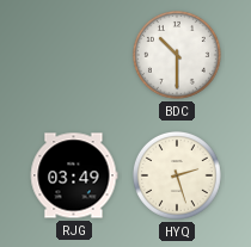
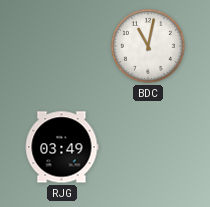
BDC: 10:30 -> 11:02 (148, 46)
HYQ: 2:27 -> none (177, 175)
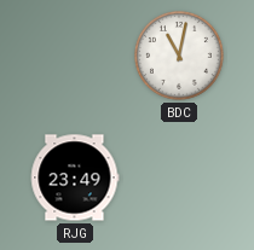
RJG: 03:49 -> 23:49 (75, 178)
